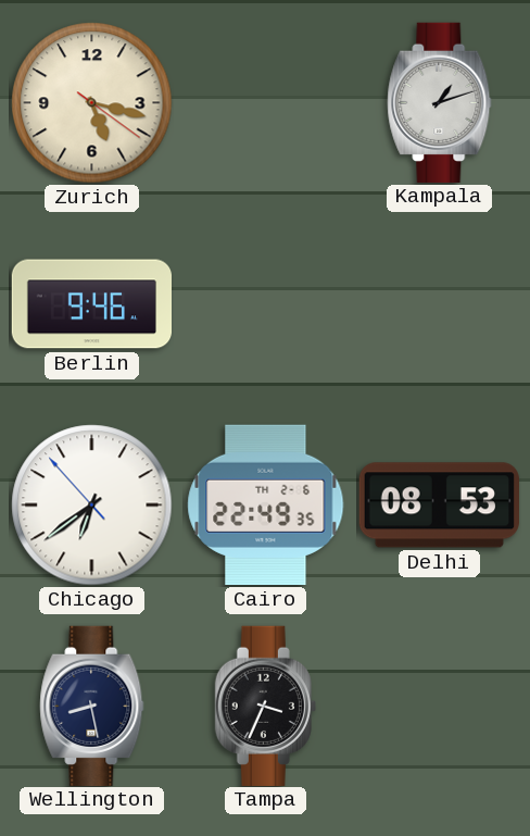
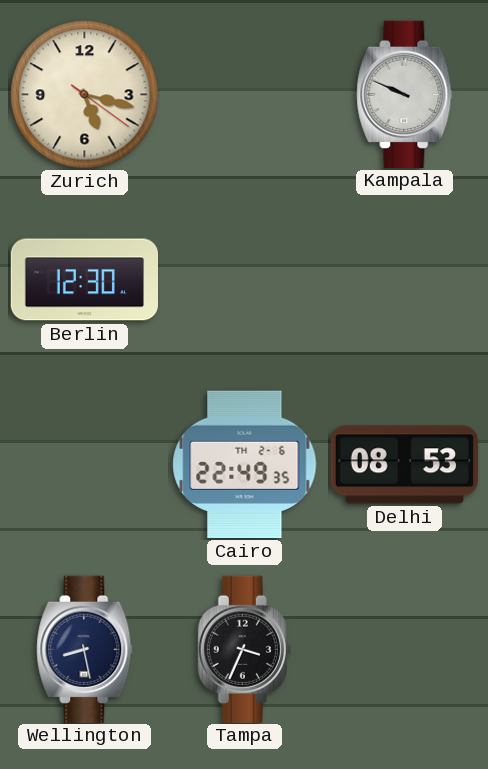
Kampala: 1:12 -> 9:49 (405, 94)
Berlin: 9:46 -> 12:30 (84, 280)
Chicago: 6:38 -> none (92, 506)
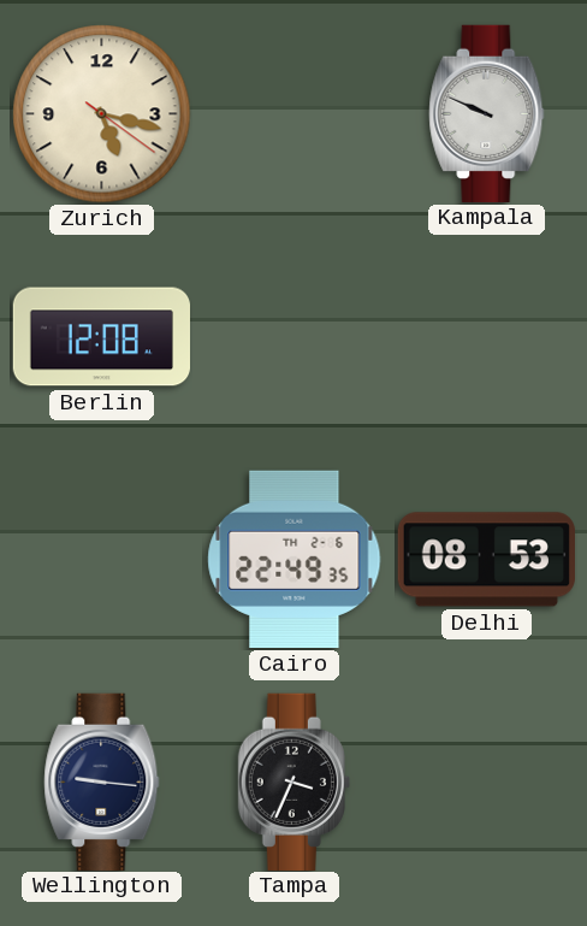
Berlin: 12:30 -> 12:08 (101, 337)
Wellington: 8:28 -> 9:16 (102, 782)
